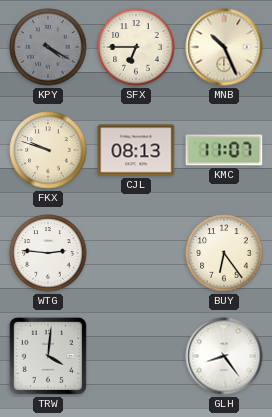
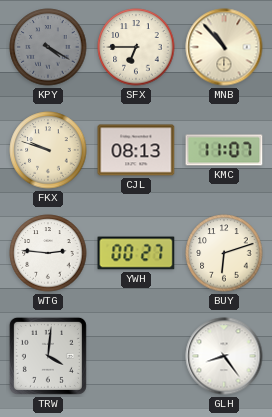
MNB: 10:26 -> 10:53 (224, 47)
YWH: none -> 00:27 (136, 253)
BUY: 6:24 -> 6:12 (224, 253)
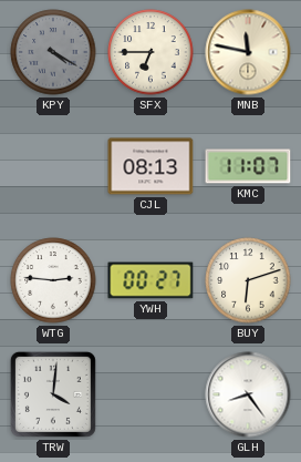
MNB: 10:53 -> 11:47 (248, 52)
FKX: 9:48 -> none (48, 150)
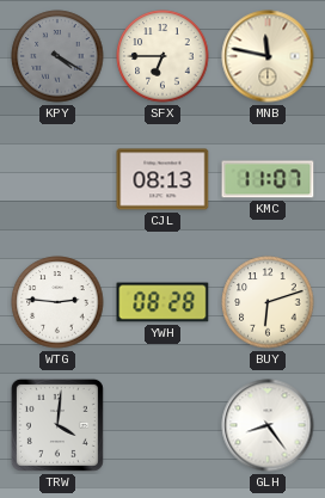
YWH: 00:27 -> 08:28 (162, 302)
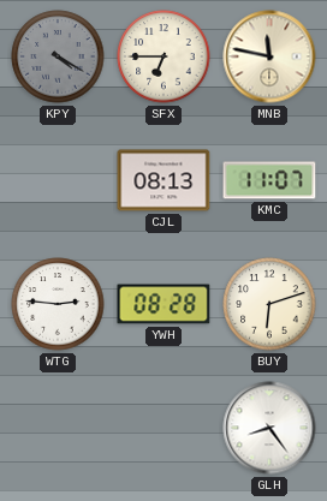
TRW: 4:01 -> none (57, 425)
